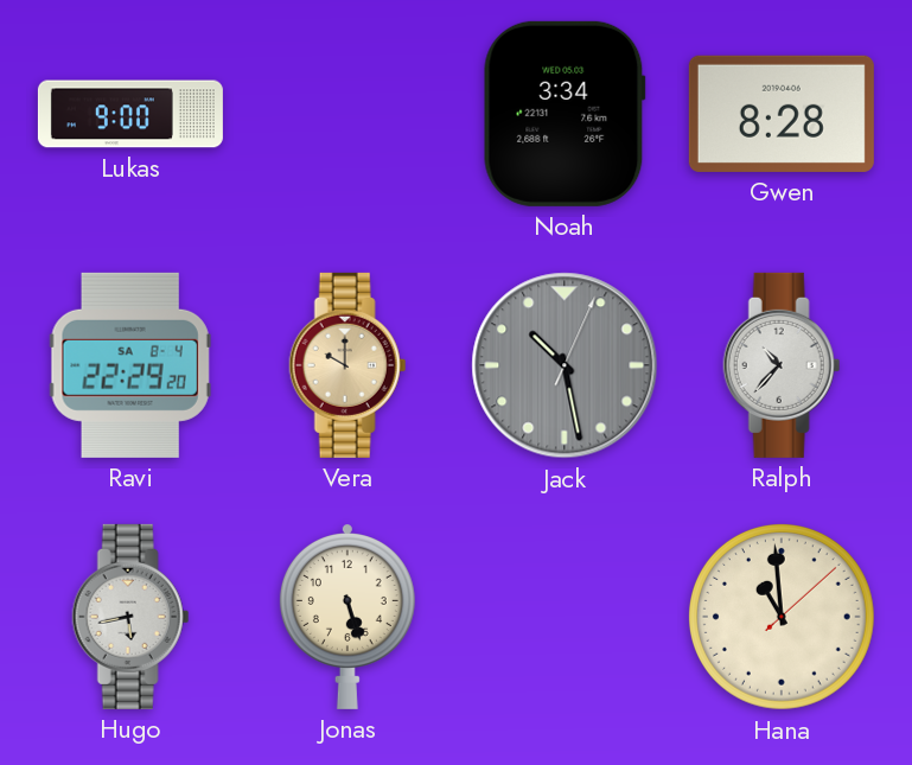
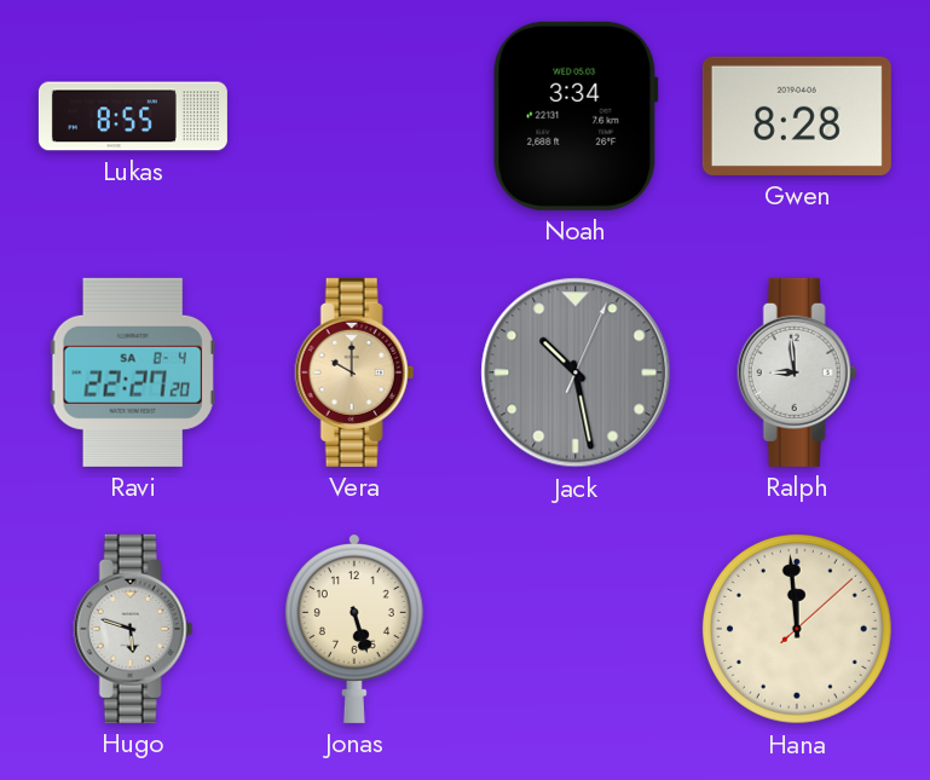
Lukas: 9:00 -> 8:55 (133, 116)
Ravi: 22:29 -> 22:27 (133, 372)
Ralph: 10:37 -> 8:59 (797, 372)
Hugo: 5:43 -> 5:48 (133, 629)
Hana: 10:59 -> 11:59 (797, 629)
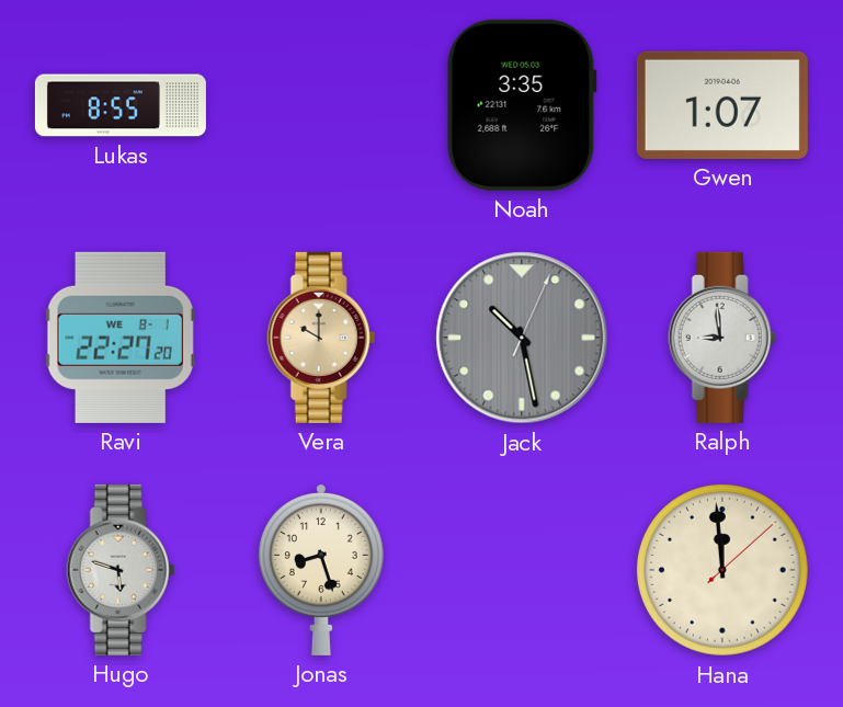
Noah: 3:34 -> 3:35 (522, 105)
Gwen: 8:28 -> 1:07 (722, 105)
Ravi date: SA 8-4 -> WE 8-1 (121, 338)
Jonas: 5:27 -> 8:27 (321, 570)
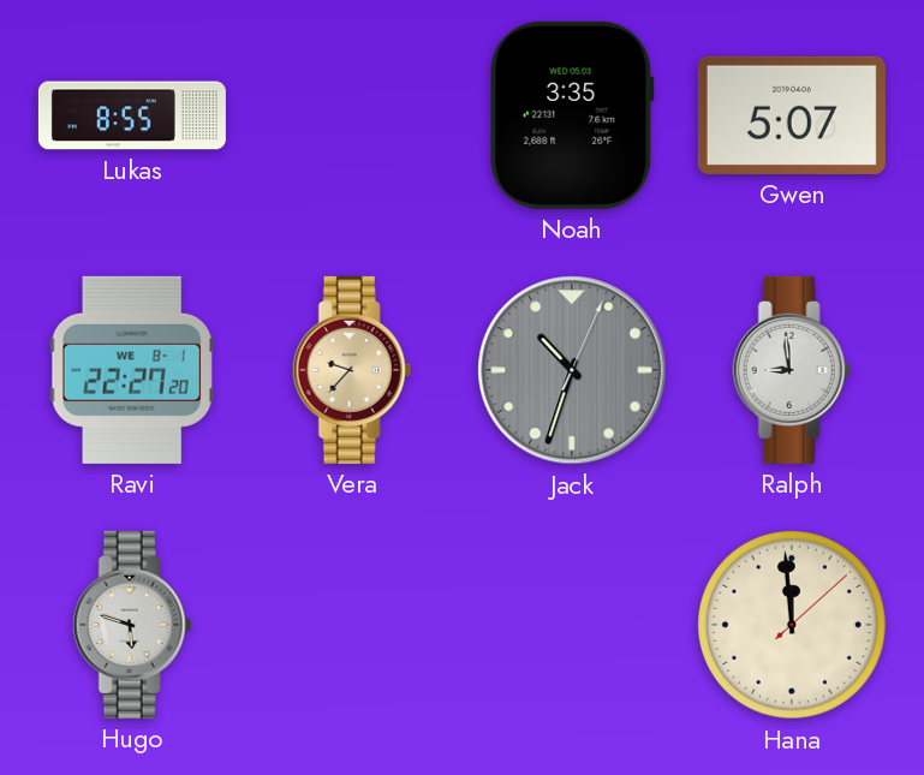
Gwen: 1:07 -> 5:07 (792, 115)
Vera: 10:00 -> 9:37 (352, 370)
Jack: 10:28 -> 10:33 (572, 370)
Jonas: 8:27 -> none (321, 570)
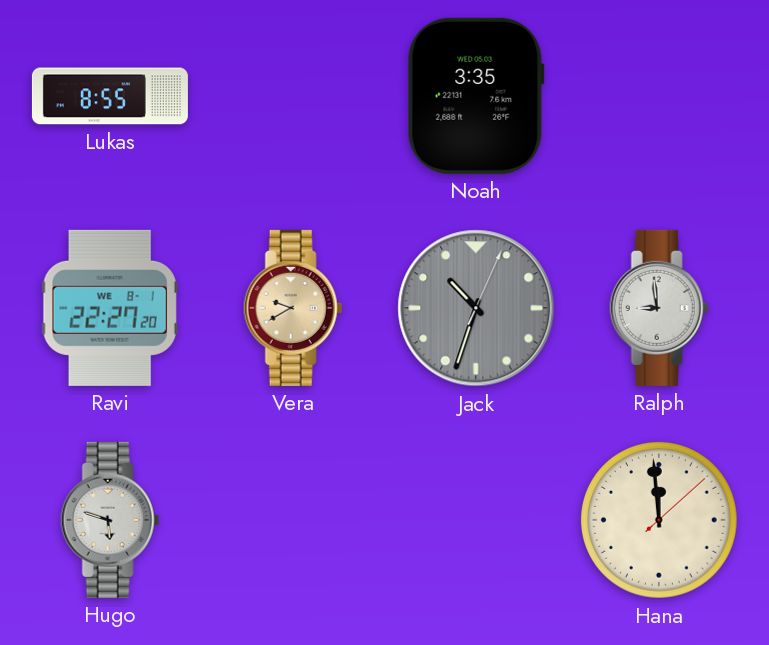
Gwen: 5:07 -> none (792, 115)
Vera: 9:37 -> 9:40 (293, 308)
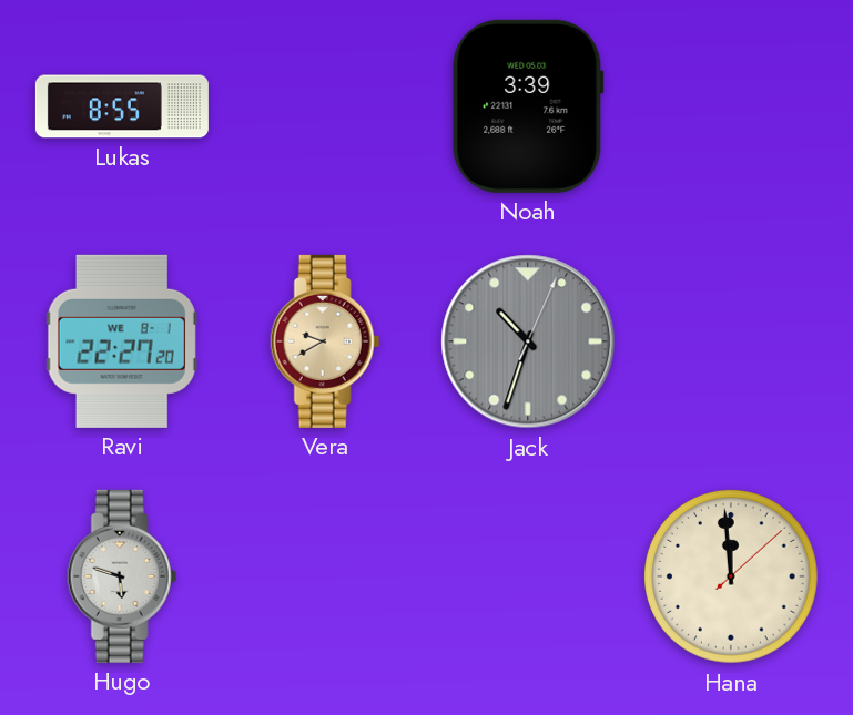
Noah: 3:35 -> 3:39 (528, 106)
Ralph: 8:59 -> none (659, 308)
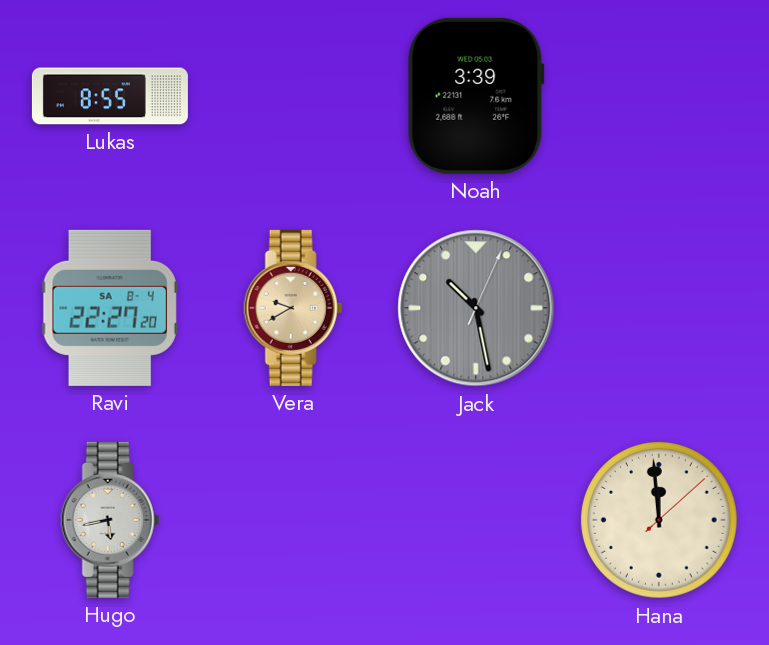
Ravi date: WE 8-1 -> SA 8-4 (110, 308)
Jack: 10:33 -> 10:28 (476, 308)
Hugo: 5:48 -> 5:43 (110, 520)
